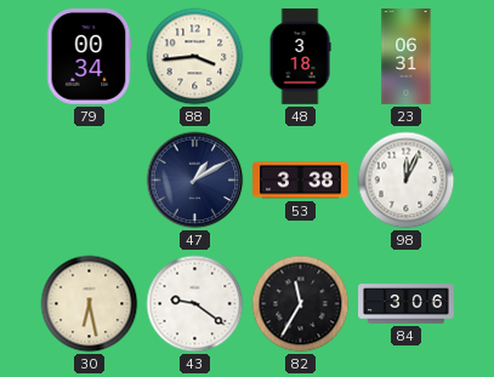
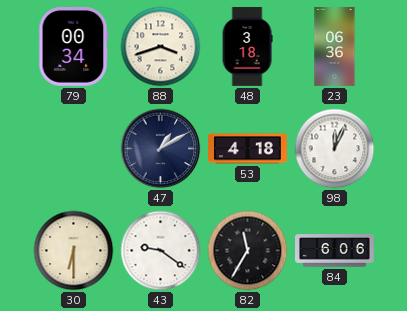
88: 3:44 -> 3:42 (161, 47)
23: 06:31 -> 06:36 (335, 47)
53: 3:38 -> 4:18 (248, 149)
30: 6:28 -> 6:30 (74, 251)
84: 3:06 -> 6:06 (335, 251)
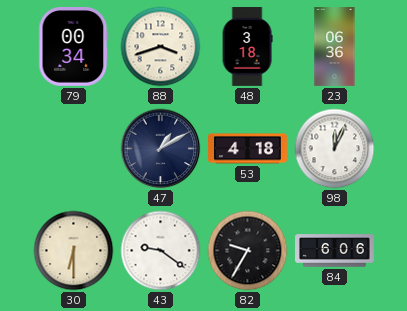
82: 11:35 -> 9:35 (248, 251)
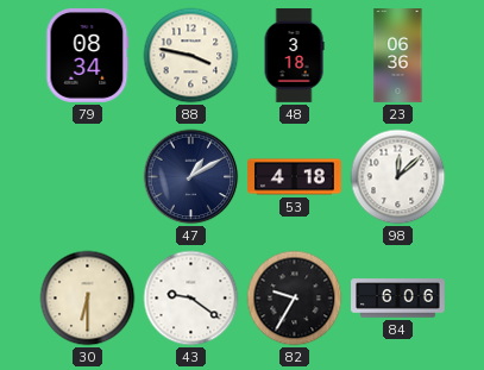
79: 00:34 -> 08:34 (88, 56)
88: 3:42 -> 3:47 (191, 56)
98: 12:04 -> 12:08 (398, 177)
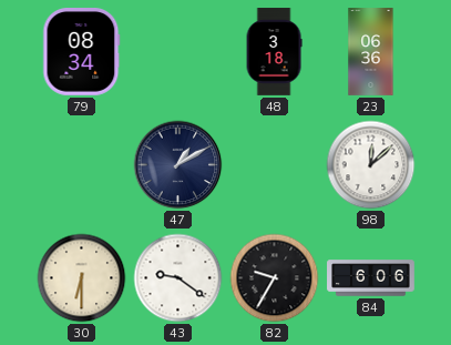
88: 3:47 -> none (191, 56)
53: 4:18 -> none (295, 177)
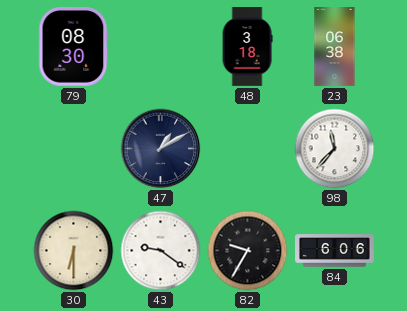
79: 08:34 -> 08:30 (74, 47)
23: 06:36 -> 06:38 (335, 47)
98: 12:08 -> 11:37 (335, 149)
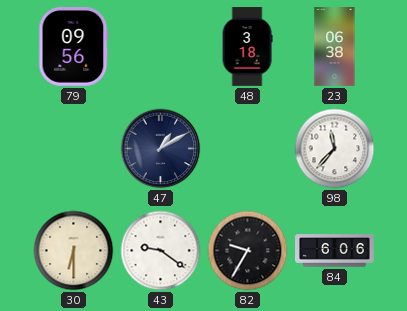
79: 08:30 -> 09:56 (74, 47)
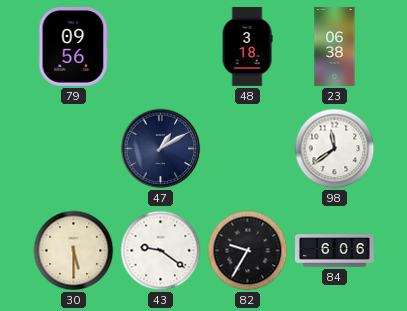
98: 11:37 -> 11:39 (335, 149)
30: 6:30 -> 5:30 (74, 251)
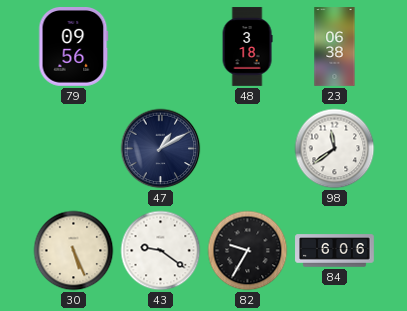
30: 5:30 -> 5:26 (74, 251)
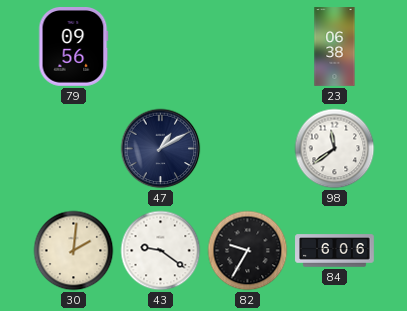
48: 3:18 -> none (247, 47)
30: 5:26 -> 2:01 (74, 251)
